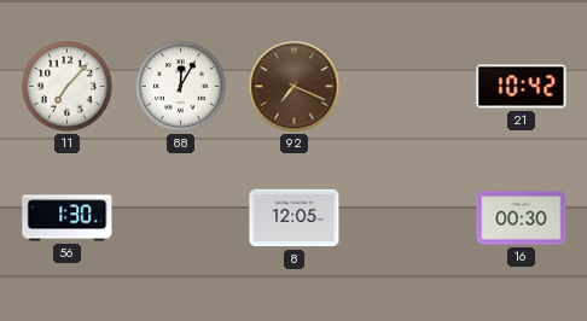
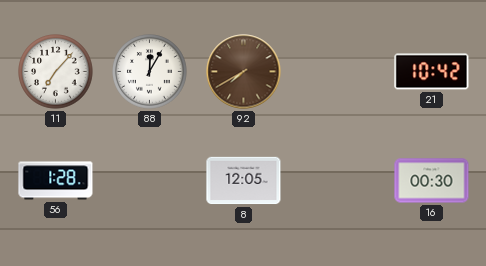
92: 7:19 -> 7:40 (244, 72)
56: 1:30 -> 1:28 (56, 181)
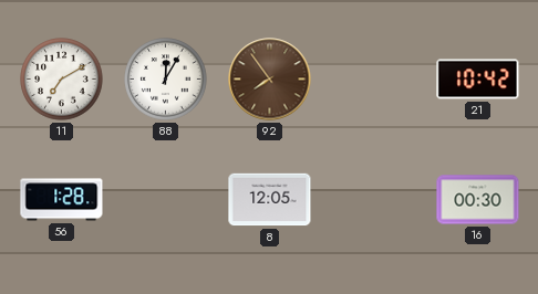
11: 7:07 -> 7:10 (62, 80)
92: 7:40 -> 7:54 (270, 80)
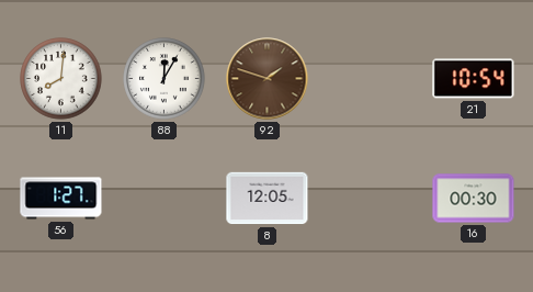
11: 7:10 -> 8:01 (61, 79)
92: 7:54 -> 1:48 (268, 79)
21: 10:42 -> 10:54 (474, 79)
56: 1:28 -> 1:27 (61, 199)
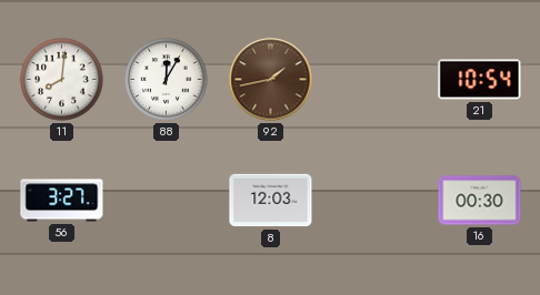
92: 1:48 -> 1:43 (271, 80)
56: 1:27 -> 3:27 (62, 201)
8: 12:05 -> 12:03 (271, 201)
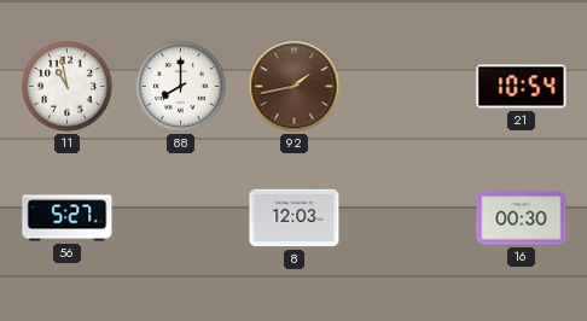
11: 8:01 -> 10:58 (68, 87)
88: 12:05 -> 8:00 (181, 87)
56: 3:27 -> 5:27 (68, 218)
